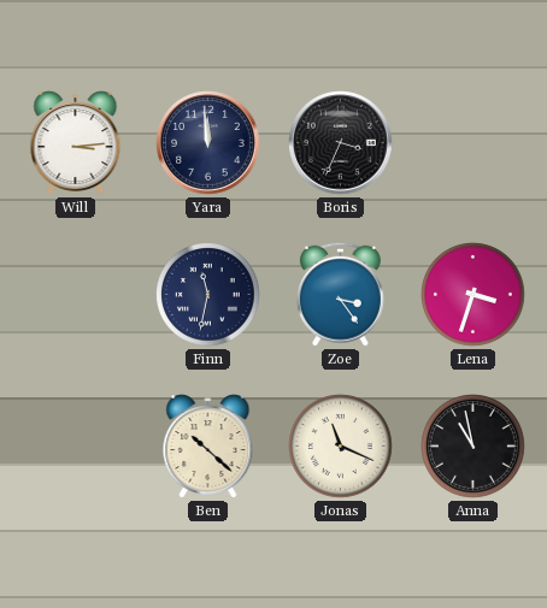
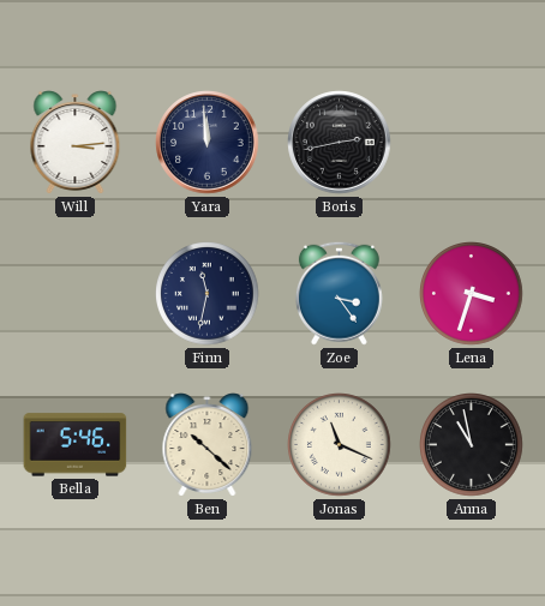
Boris: 3:34 -> 2:43 (340, 143)
Bella: none -> 5:46 (76, 445)
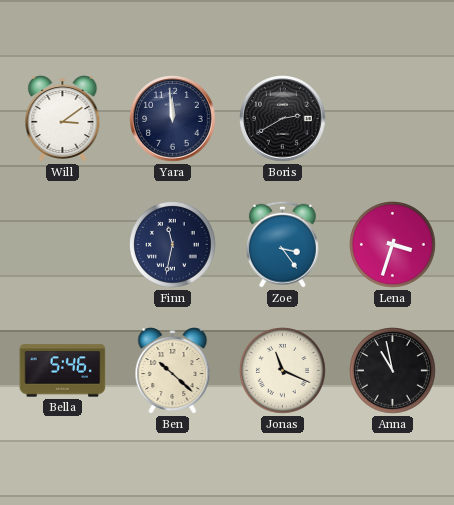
Will: 3:14 -> 3:09 (63, 119)
Boris: 2:43 -> 2:40 (283, 119)
